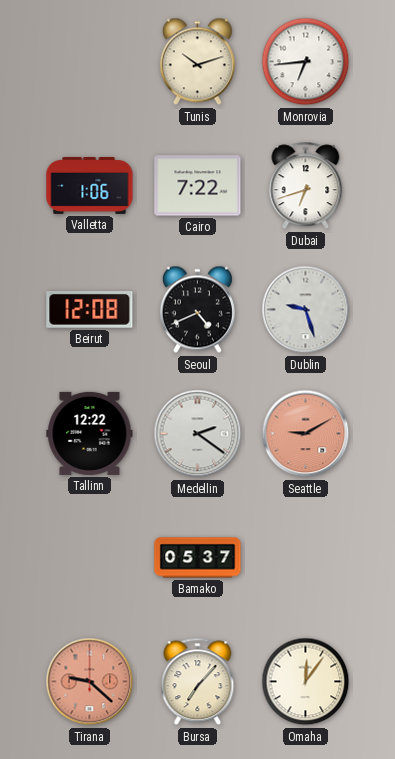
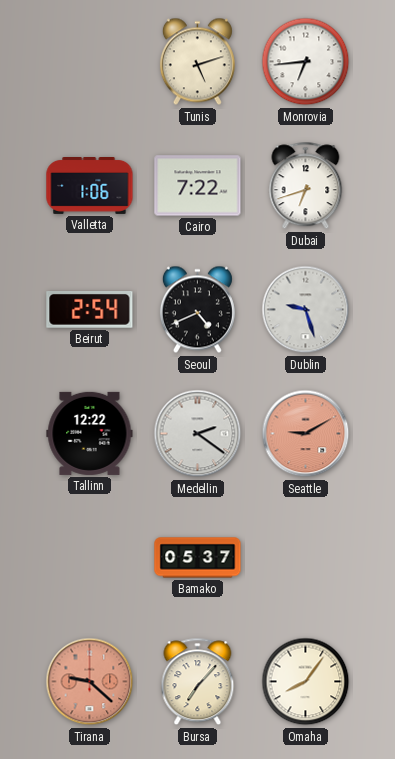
Tunis: 10:12 -> 5:12 (197, 62)
Beirut: 12:08 -> 2:54 (90, 310)
Omaha: 12:06 -> 8:06 (306, 682)
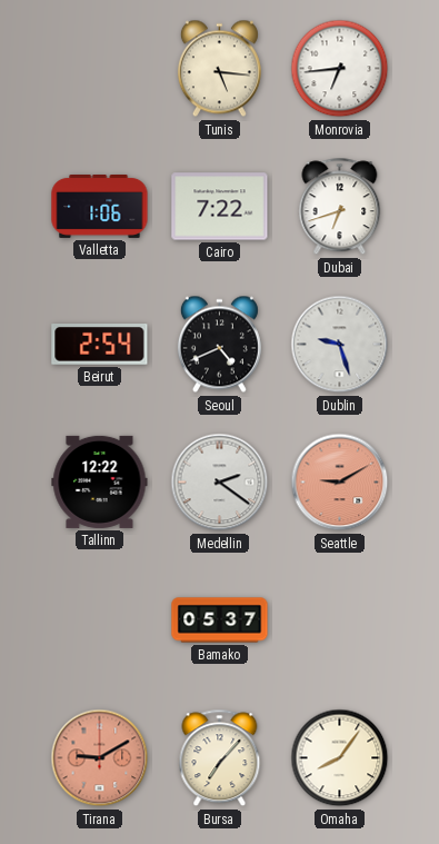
Tunis: 5:12 -> 5:16 (219, 69)
Tirana: 9:22 -> 9:10 (100, 758)
